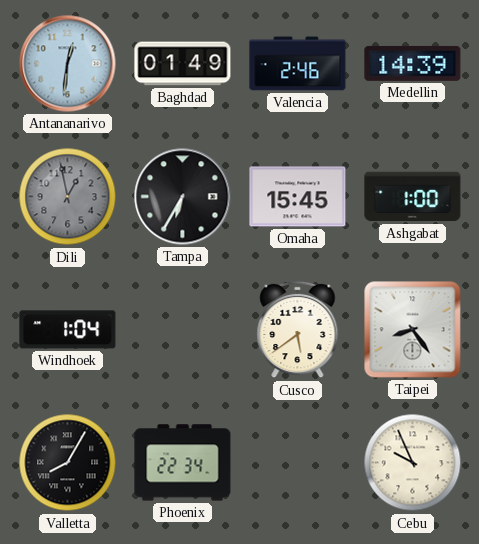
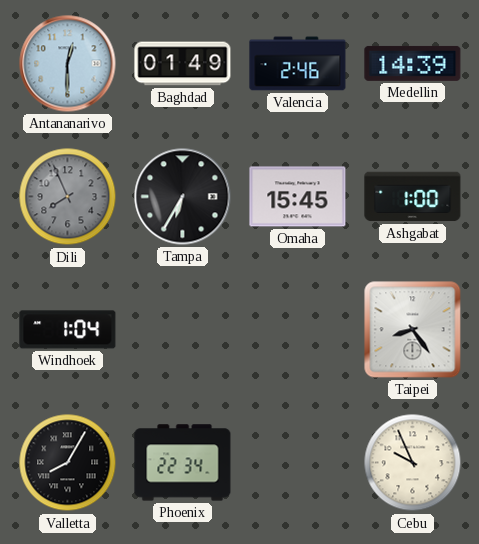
Antananarivo: 12:31 -> 12:30 (68, 64)
Dili: 12:58 -> 7:56 (68, 197)
Cusco: 5:39 -> none (298, 330)
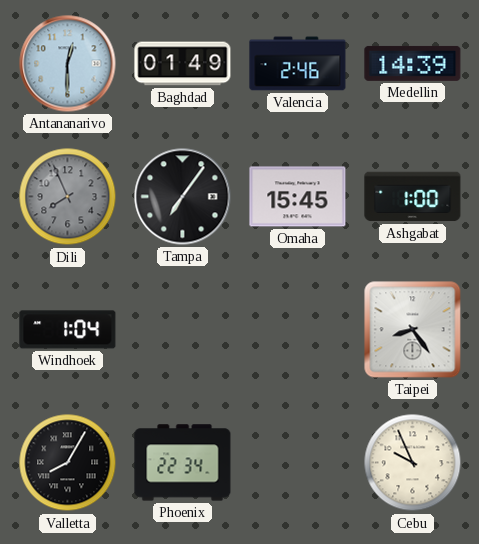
Tampa: 6:35 -> 7:06 (183, 197)
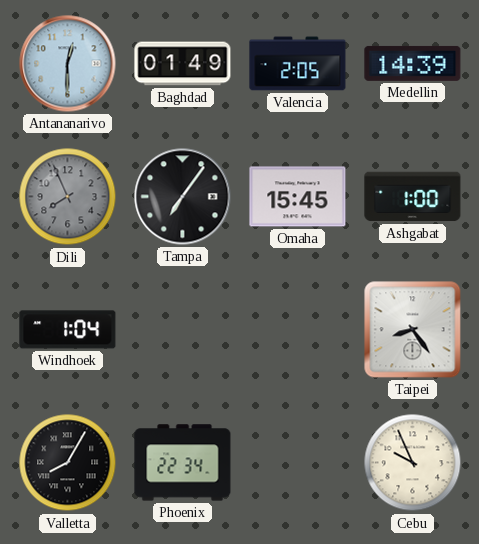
Valencia: 2:46 -> 2:05 (298, 64)
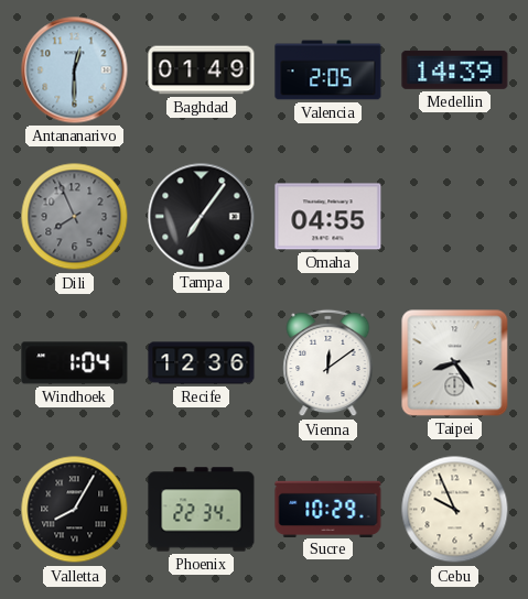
Omaha: 15:45 -> 04:55 (328, 217)
Ashgabat: 1:00 -> none (413, 197)
Recife: none -> 12:36 (202, 363)
Vienna: none -> 12:09 (328, 363)
Sucre: none -> 10:29 (328, 509)
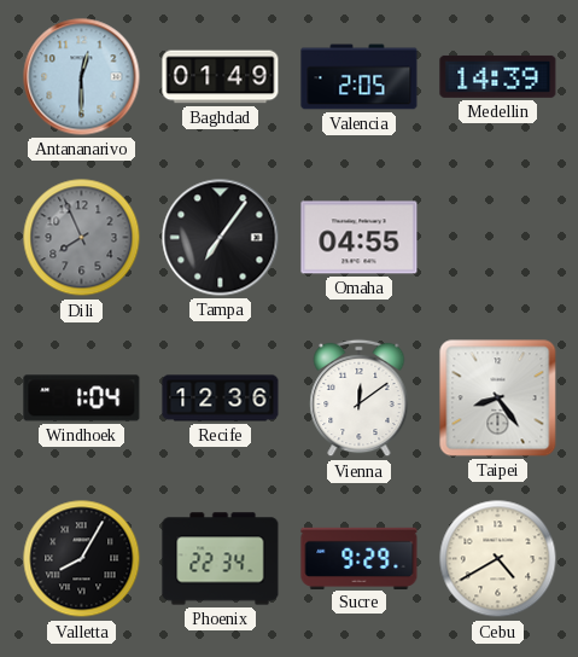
Sucre: 10:29 -> 9:29 (360, 558)
Cebu: 9:56 -> 4:40 (498, 559)
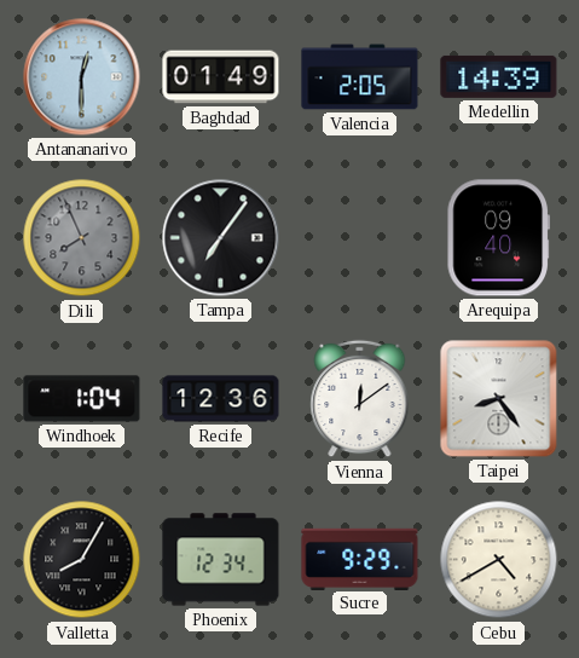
Omaha: 04:55 -> none (360, 238)
Arequipa: none -> 09:40 (498, 238)
Phoenix: 22:34 -> 12:34 (221, 560)
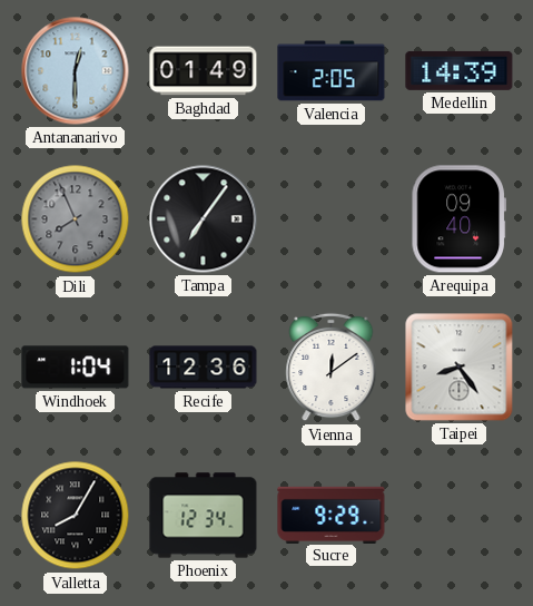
Cebu: 4:40 -> none (499, 560)
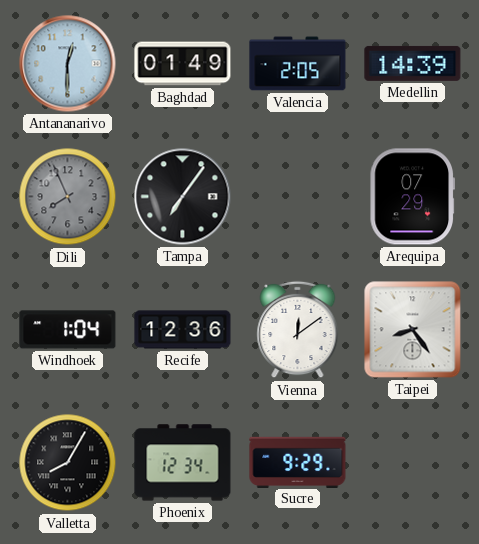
Arequipa: 09:40 -> 07:29 (412, 197)
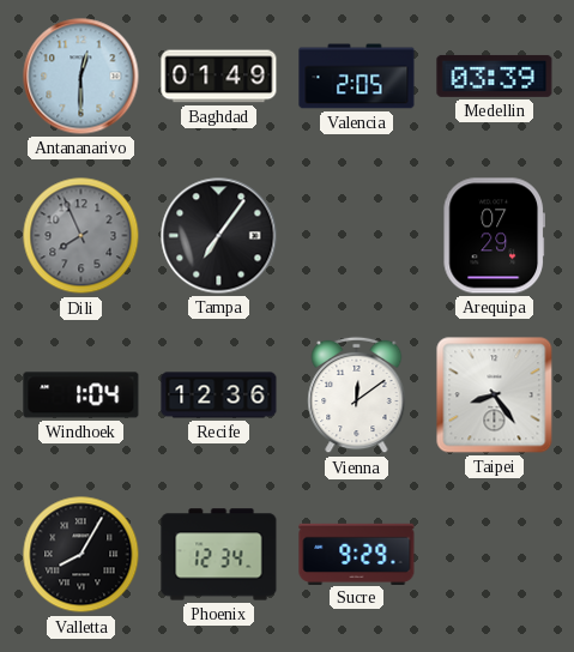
Medellin: 14:39 -> 03:39 (495, 76)
